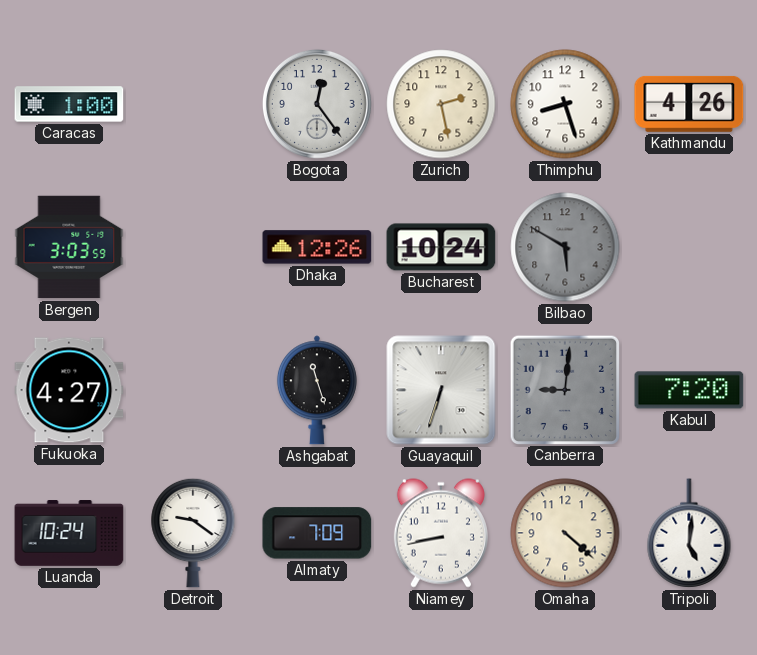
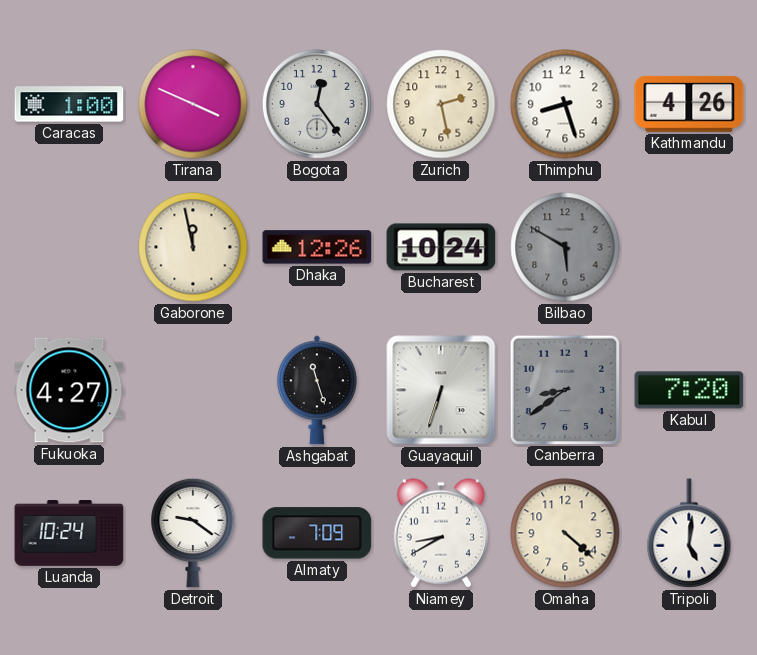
Tirana: none -> 3:49 (193, 104)
Bergen: 3:03 -> none (69, 247)
Gaborone: none -> 11:58 (193, 247)
Canberra: 9:01 -> 8:39 (564, 389)
Niamey: 8:43 -> 8:40 (441, 533)
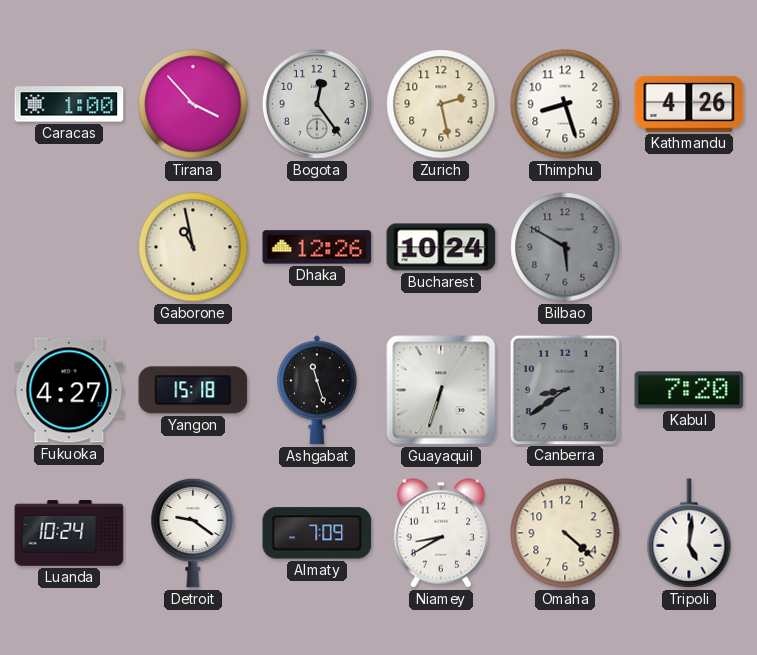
Tirana: 3:49 -> 3:53 (193, 104)
Gaborone: 11:58 -> 10:58 (193, 247)
Yangon: none -> 15:18 (193, 390)
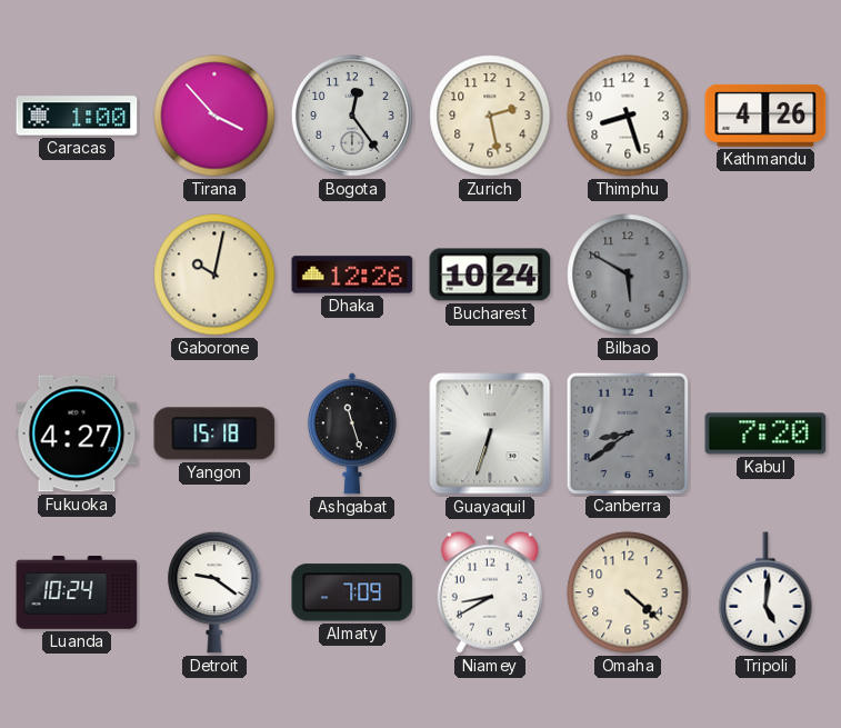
Gaborone: 10:58 -> 10:02 (214, 275)
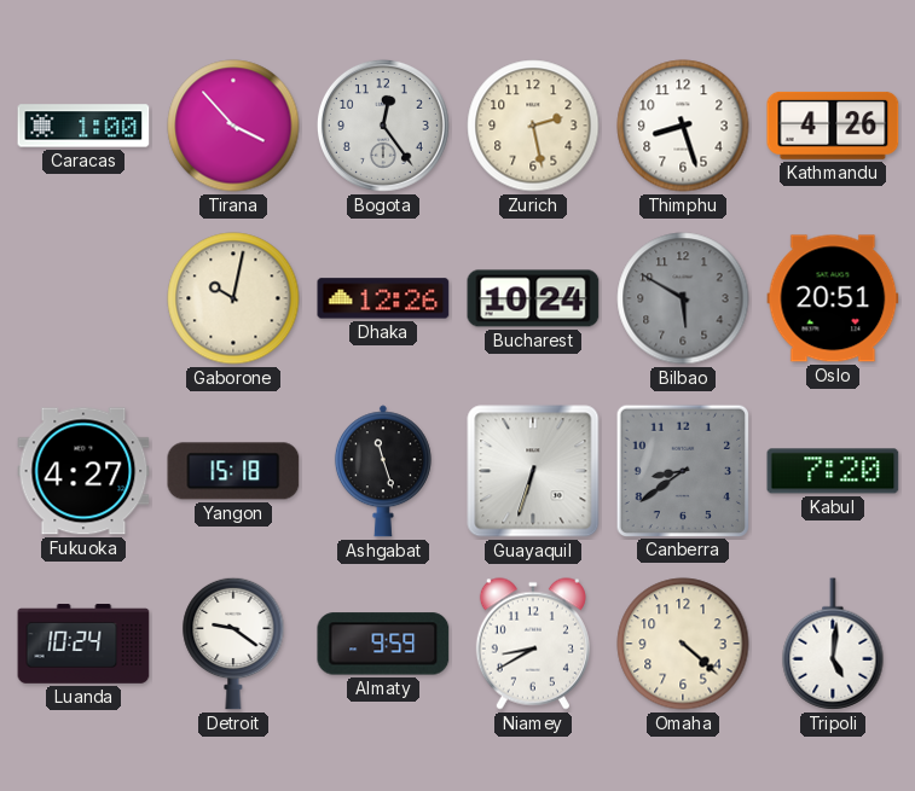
Oslo: none -> 20:51 (833, 298)
Almaty: 7:09 -> 9:59 (383, 644)
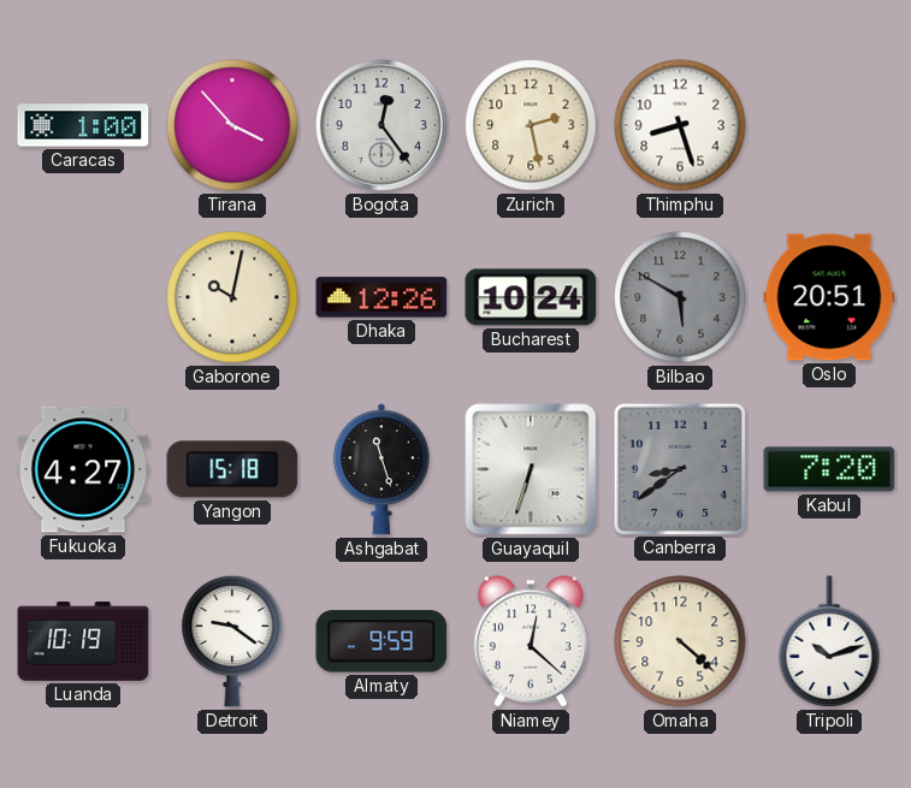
Kathmandu: 4:26 -> none (833, 126)
Luanda: 10:24 -> 10:19 (83, 641)
Niamey: 8:40 -> 12:22 (531, 641)
Tripoli: 5:01 -> 10:12 (829, 641)
